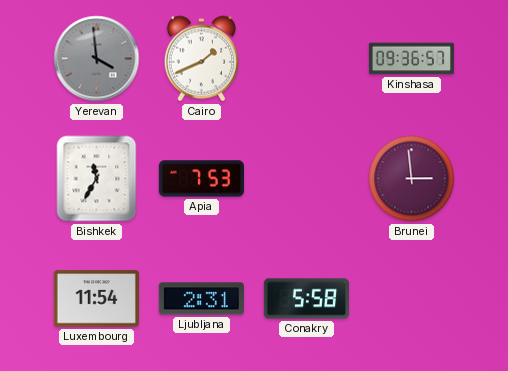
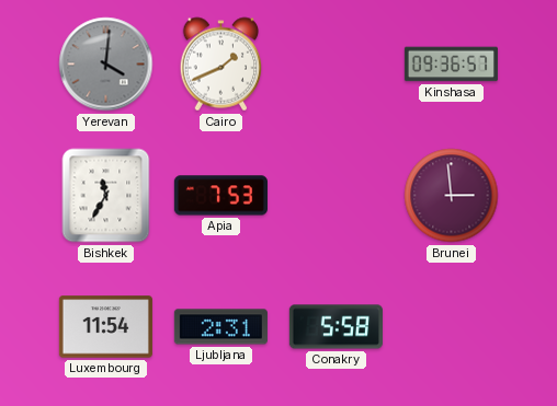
Yerevan: 3:59 -> 4:01 (106, 65)
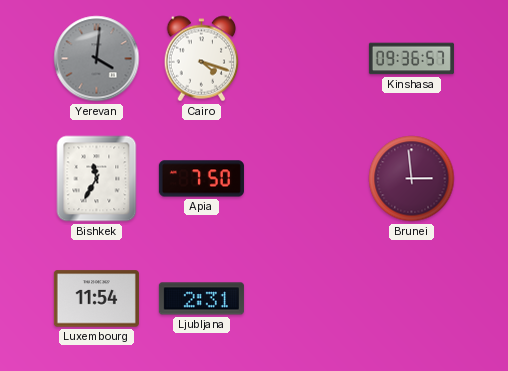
Cairo: 1:41 -> 4:18 (202, 59)
Apia: 7:53 -> 7:50 (201, 179)
Conakry: 5:58 -> none (336, 327)
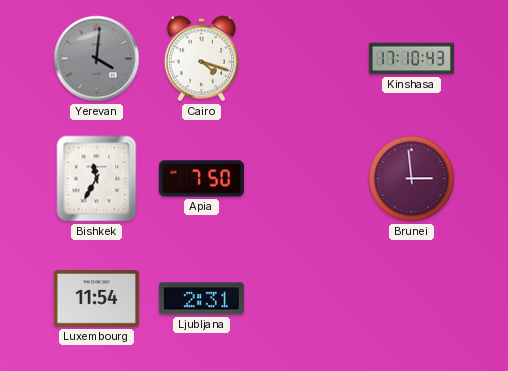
Kinshasa: 09:36 -> 17:10 (411, 59)
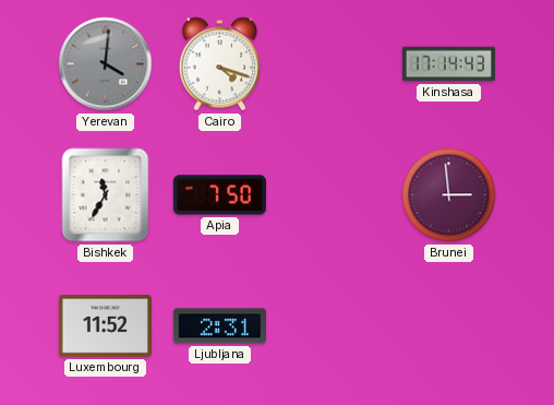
Kinshasa: 17:10 -> 17:14 (448, 64)
Luxembourg: 11:54 -> 11:52 (105, 326)
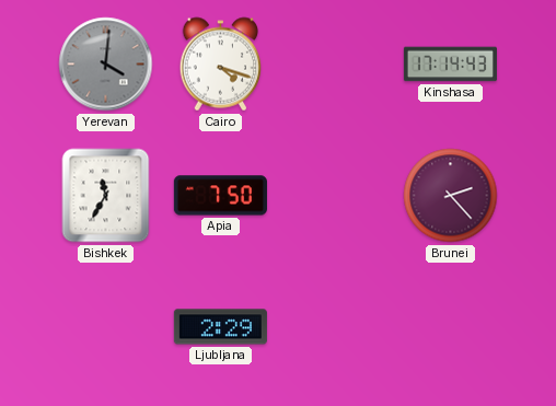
Brunei: 2:59 -> 2:23 (451, 196)
Luxembourg: 11:52 -> none (105, 326)
Ljubljana: 2:31 -> 2:29 (220, 327)
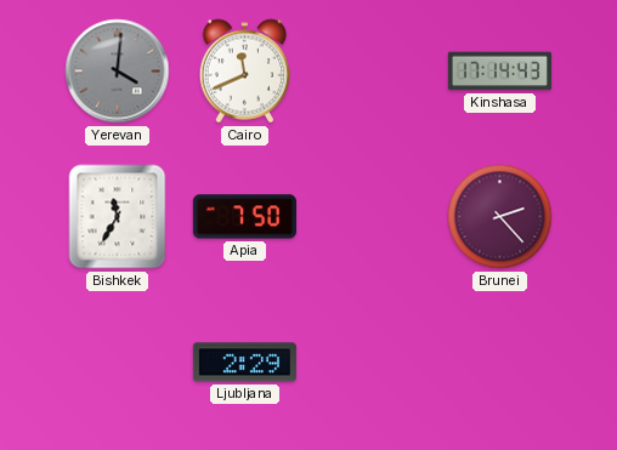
Cairo: 4:18 -> 11:41 (245, 72)
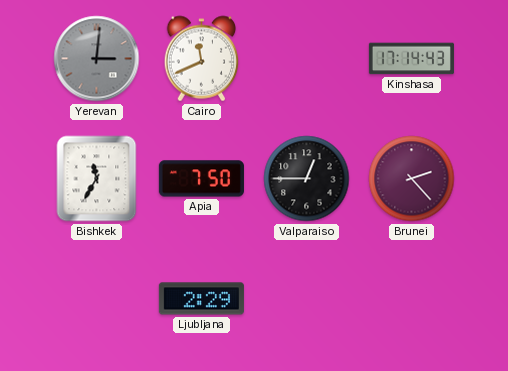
Yerevan: 4:01 -> 3:01 (97, 59)
Valparaiso: none -> 12:45 (307, 179)
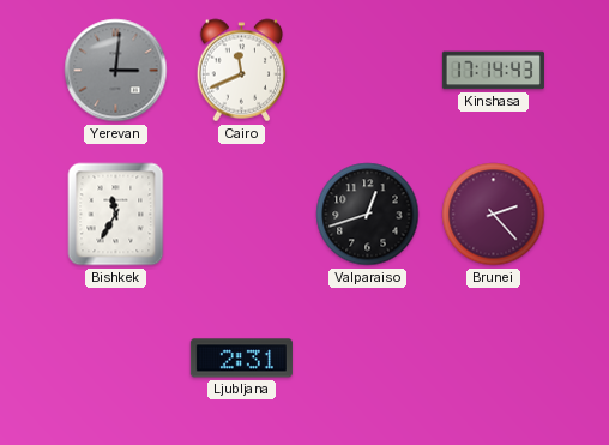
Apia: 7:50 -> none (201, 179)
Valparaiso: 12:45 -> 12:42 (368, 215)
Ljubljana: 2:29 -> 2:31 (241, 359)
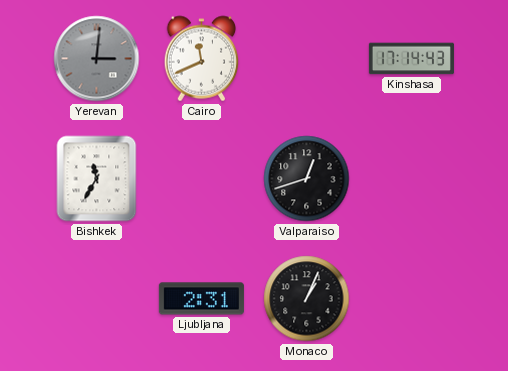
Brunei: 2:23 -> none (494, 215)
Monaco: none -> 1:04 (307, 299)
